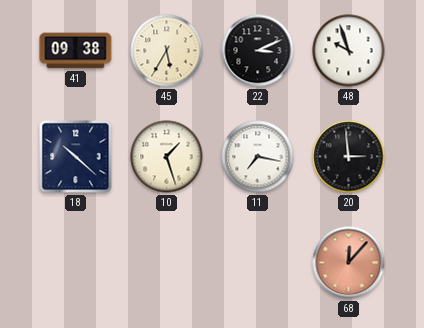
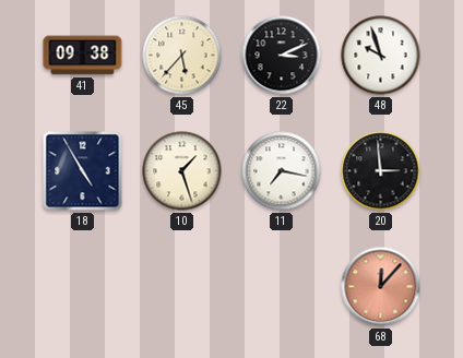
45: 5:35 -> 5:37 (182, 56)
18: 10:22 -> 4:55 (83, 171)
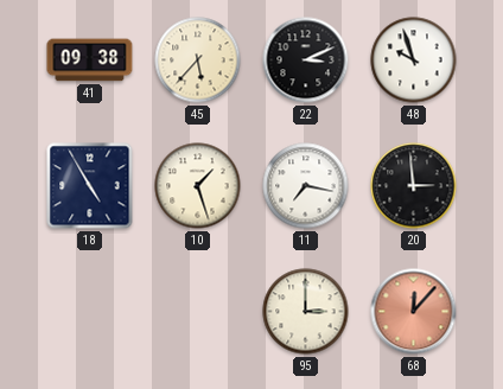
95: none -> 3:00 (306, 312)
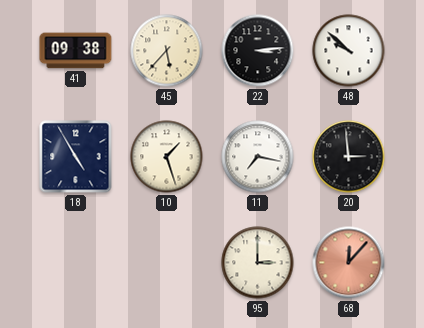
22: 3:11 -> 3:14 (258, 51)
48: 9:57 -> 9:52 (349, 51)
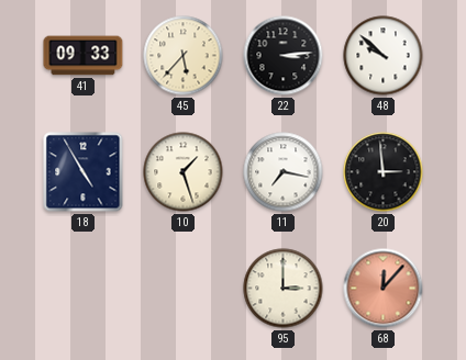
41: 09:38 -> 09:33 (84, 56)
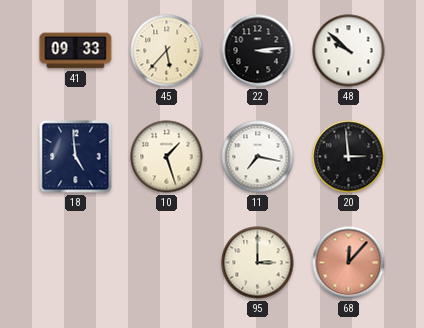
18: 4:55 -> 4:59 (76, 157)
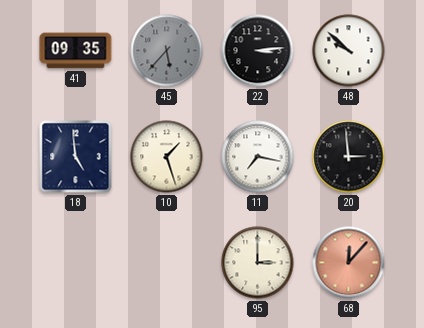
41: 09:33 -> 09:35 (76, 51)
45 dial: cream -> grey (167, 51)
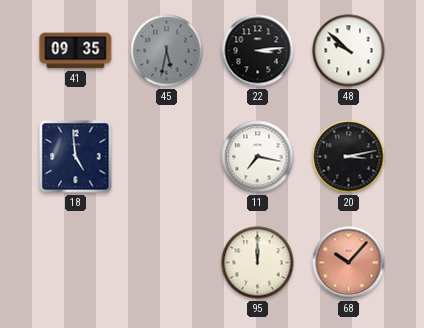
45: 5:37 -> 5:32 (167, 51)
10: 1:27 -> none (167, 157)
20: 2:59 -> 3:13 (349, 157)
95: 3:00 -> 12:00 (258, 263)
68: 12:07 -> 10:07 (349, 263)
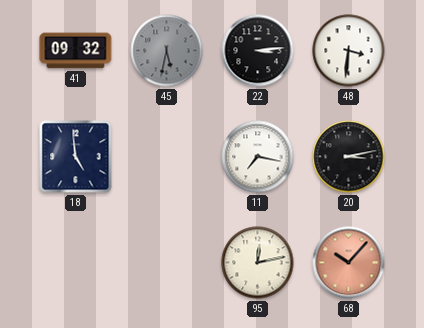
41: 09:35 -> 09:32 (76, 51)
48: 9:52 -> 3:31 (349, 51)
95: 12:00 -> 12:13 (258, 263)
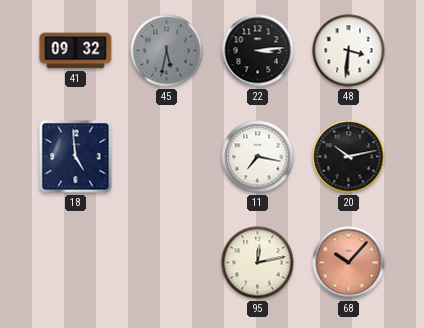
20: 3:13 -> 10:13 (349, 157)
